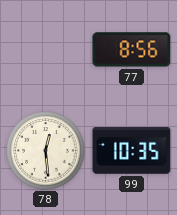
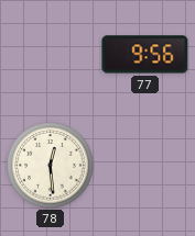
77: 8:56 -> 9:56 (145, 55)
99: 10:35 -> none (132, 151)
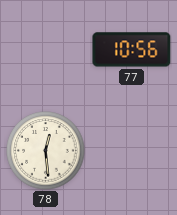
77: 9:56 -> 10:56 (132, 50)
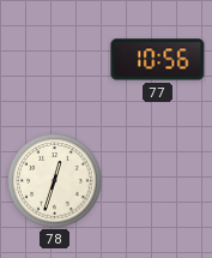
78: 12:29 -> 12:33 (55, 181)
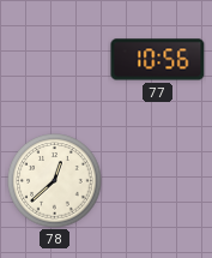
78: 12:33 -> 12:38 (55, 181)
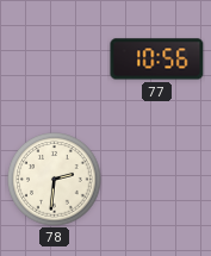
78: 12:38 -> 2:31 (55, 180)
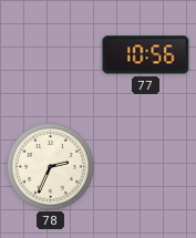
78: 2:31 -> 2:34 (51, 167)
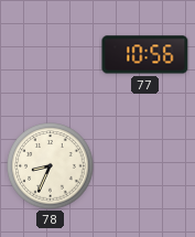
78: 2:34 -> 8:34 (51, 166)
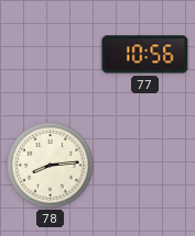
78: 8:34 -> 8:14 (51, 166)
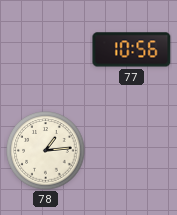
78: 8:14 -> 1:14 (46, 151)
